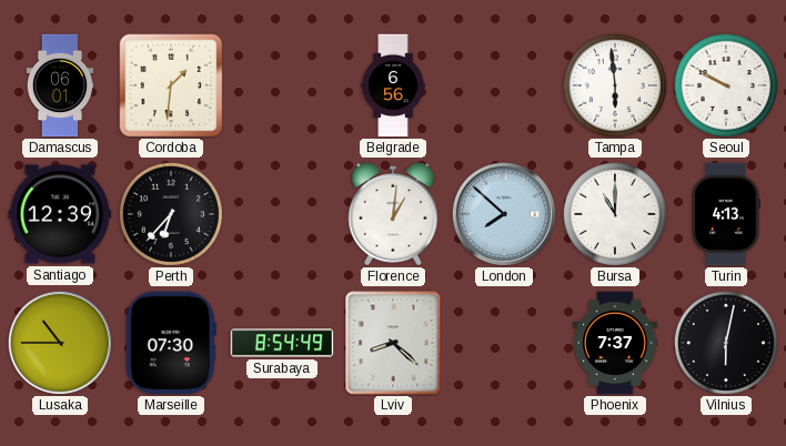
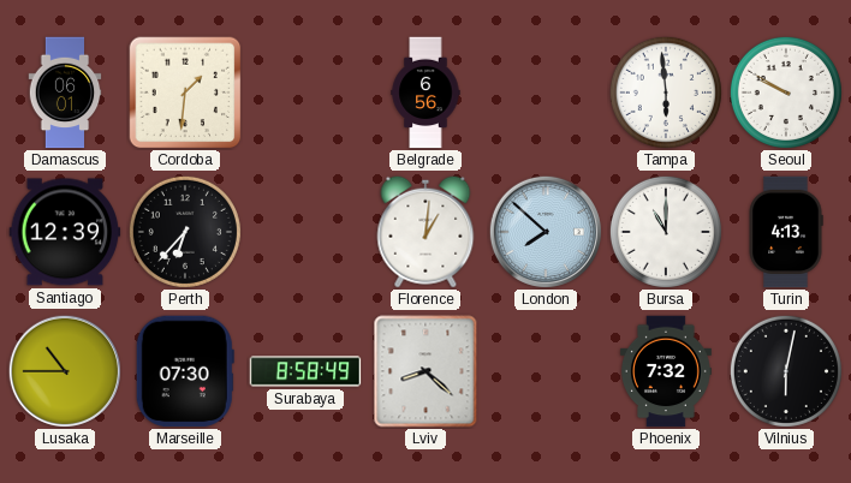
Surabaya: 8:54 -> 8:58 (305, 371)
Phoenix: 7:37 -> 7:32 (666, 371)
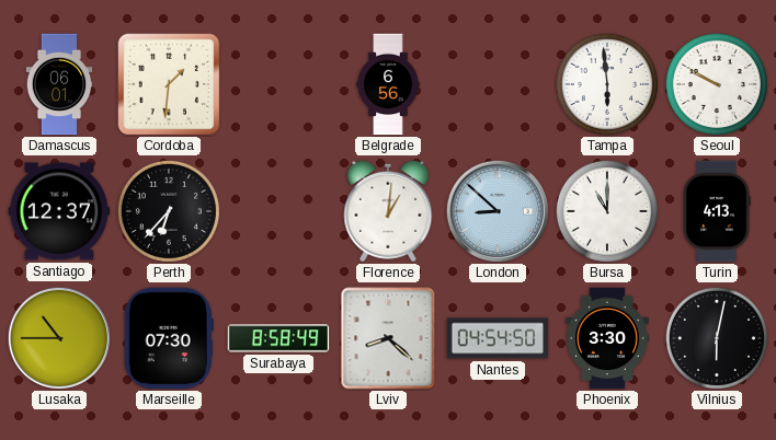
Santiago: 12:39 -> 12:37 (59, 211)
London: 7:52 -> 8:52 (498, 211)
Nantes: none -> 04:54 (498, 338)
Phoenix: 7:32 -> 3:30 (607, 338)
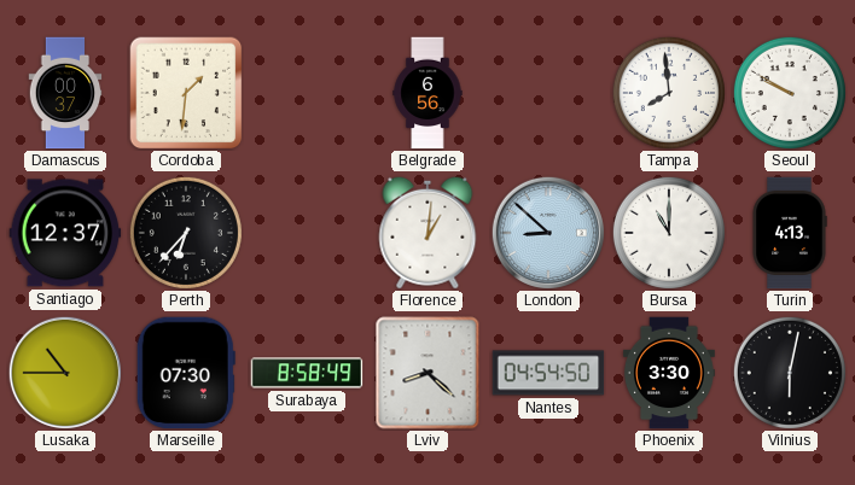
Damascus: 06:01 -> 00:37 (65, 93)
Tampa: 5:59 -> 7:59 (669, 93)
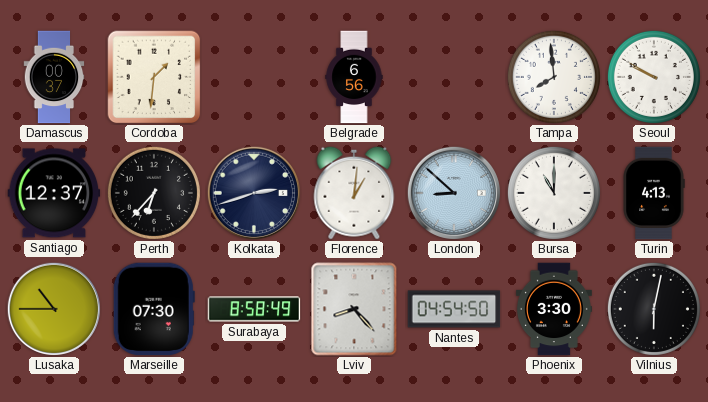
Kolkata: none -> 2:42 (254, 193)
Lviv: 8:22 -> 8:23 (354, 309)
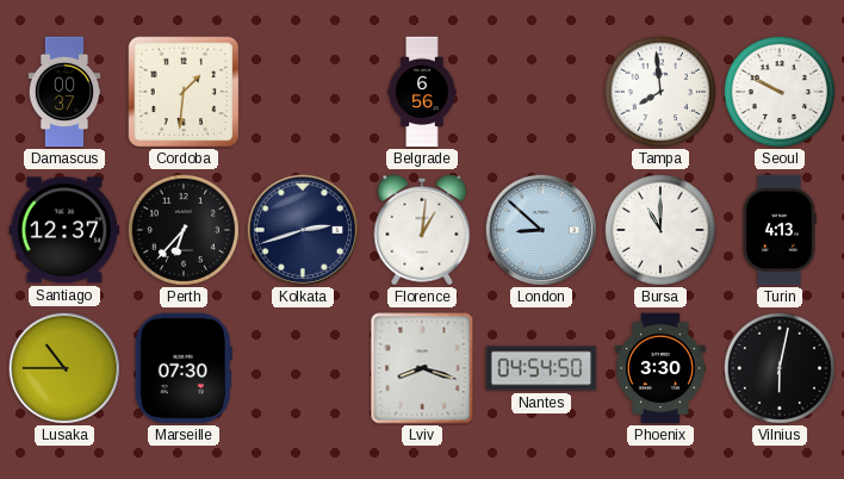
Surabaya: 8:58 -> none (254, 309)
Lviv: 8:23 -> 8:18 (422, 368)
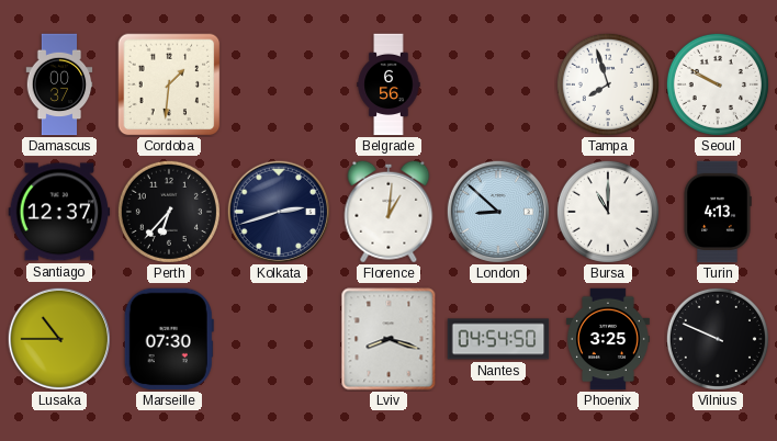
Tampa: 7:59 -> 7:57 (608, 84)
Phoenix: 3:30 -> 3:25 (608, 339)
Vilnius: 6:02 -> 9:49 (718, 339)
